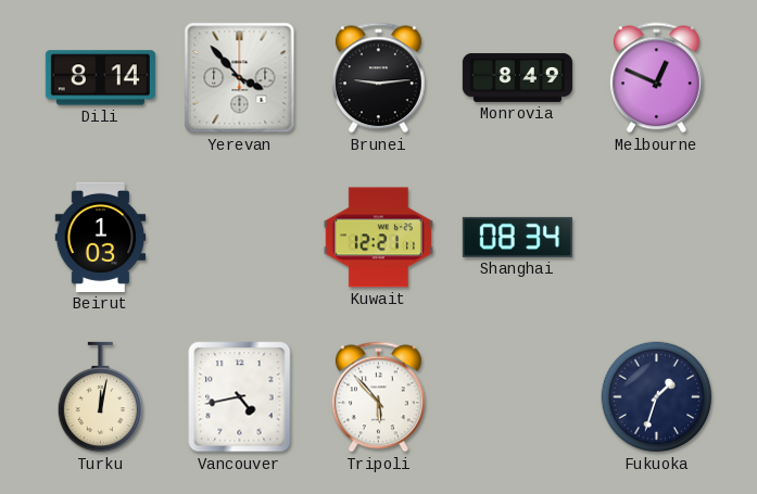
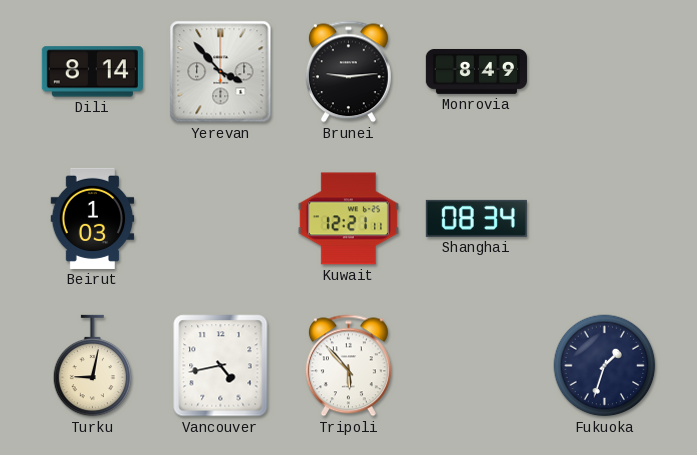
Melbourne: 12:49 -> none (656, 78)
Turku: 12:02 -> 9:02 (93, 366)
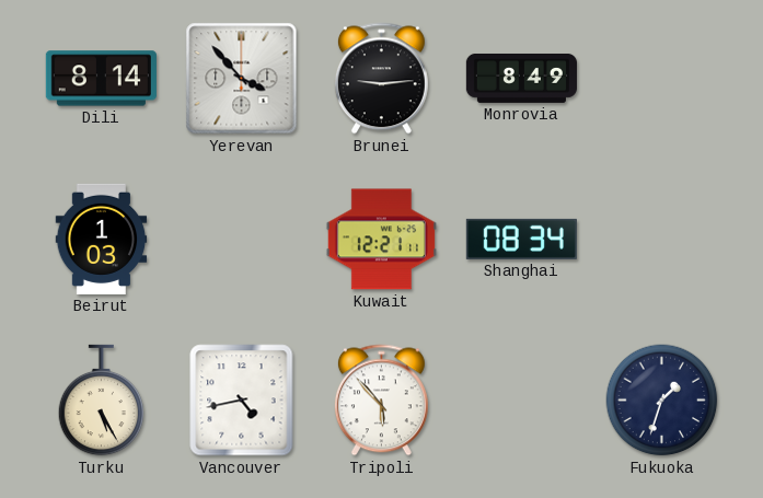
Turku: 9:02 -> 5:25 (102, 401)
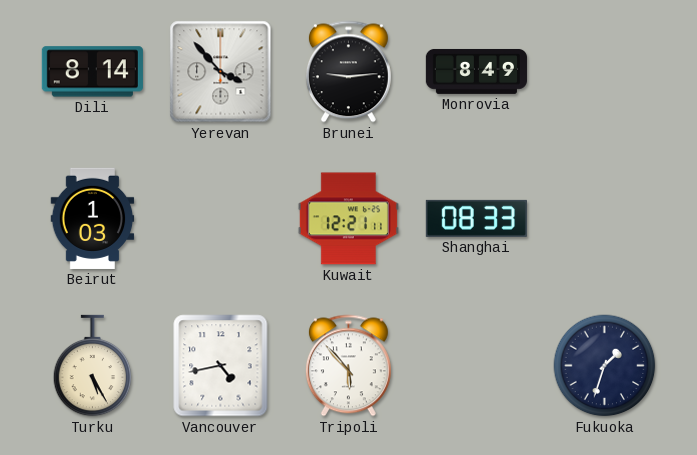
Shanghai: 08:34 -> 08:33 (476, 218)
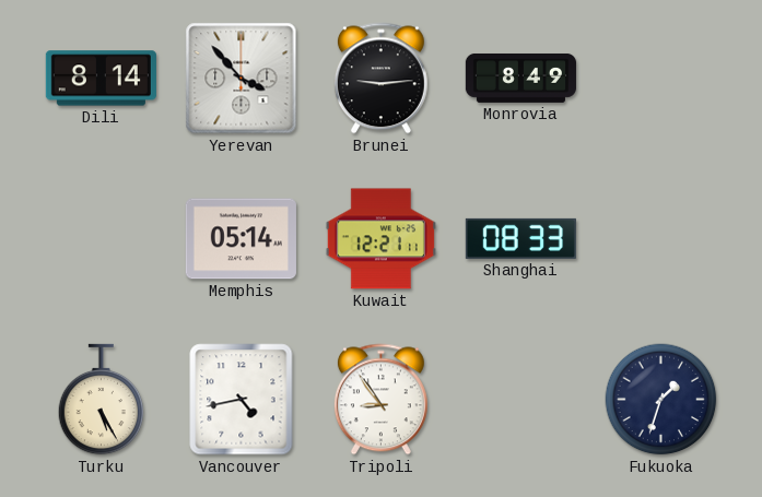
Beirut: 1:03 -> none (93, 218)
Memphis: none -> 05:14 (241, 239)
Tripoli: 5:53 -> 8:54 (380, 400)
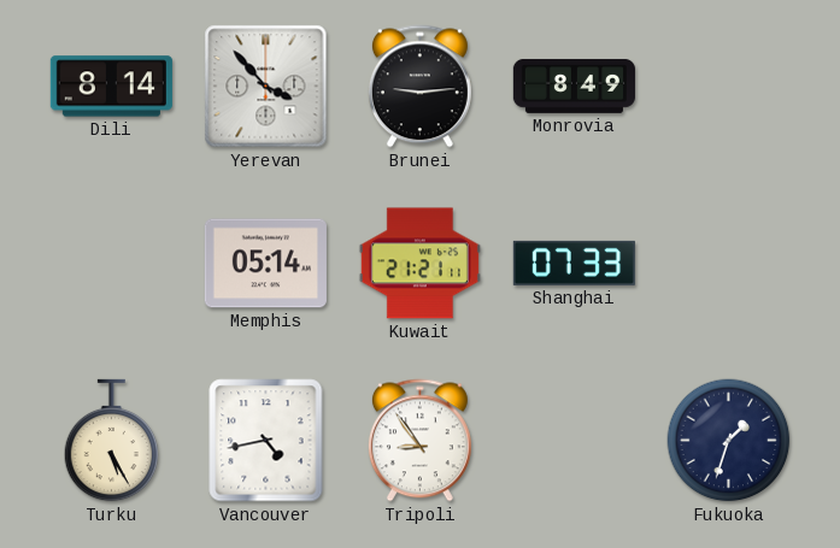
Kuwait: 12:21 -> 21:21 (419, 264)
Shanghai: 08:33 -> 07:33 (574, 263)
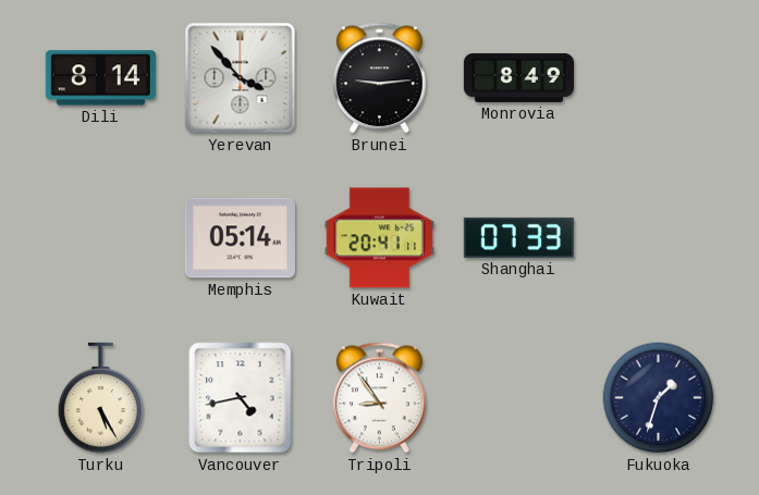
Kuwait: 21:21 -> 20:41 (379, 238)
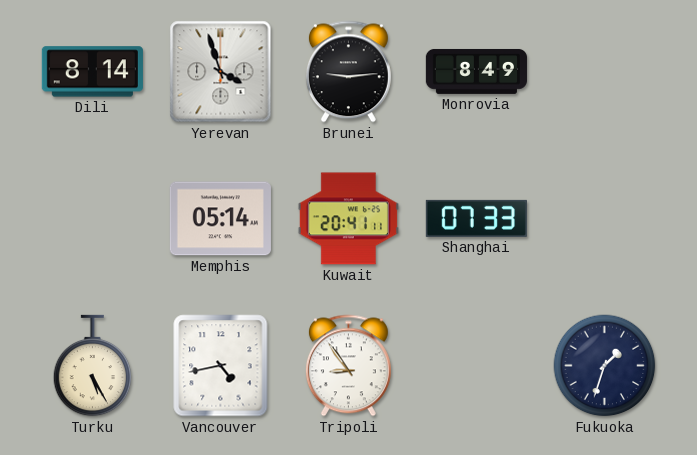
Yerevan: 3:53 -> 3:57 (221, 72)
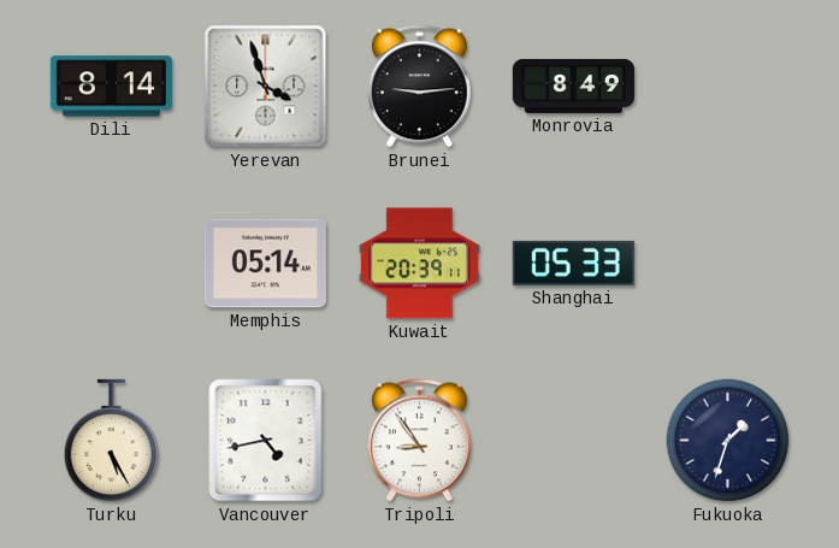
Kuwait: 20:41 -> 20:39 (419, 264)
Shanghai: 07:33 -> 05:33 (573, 263)
